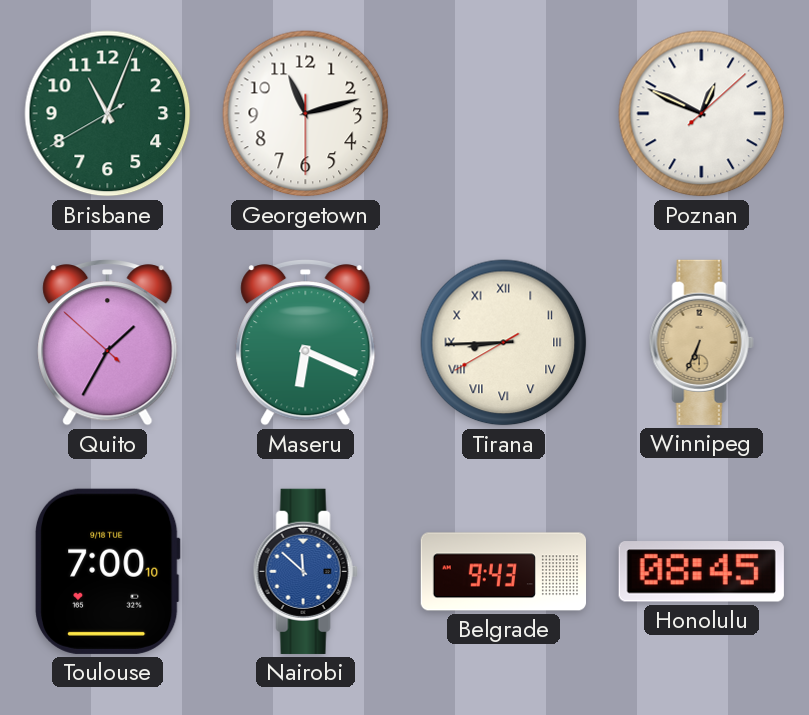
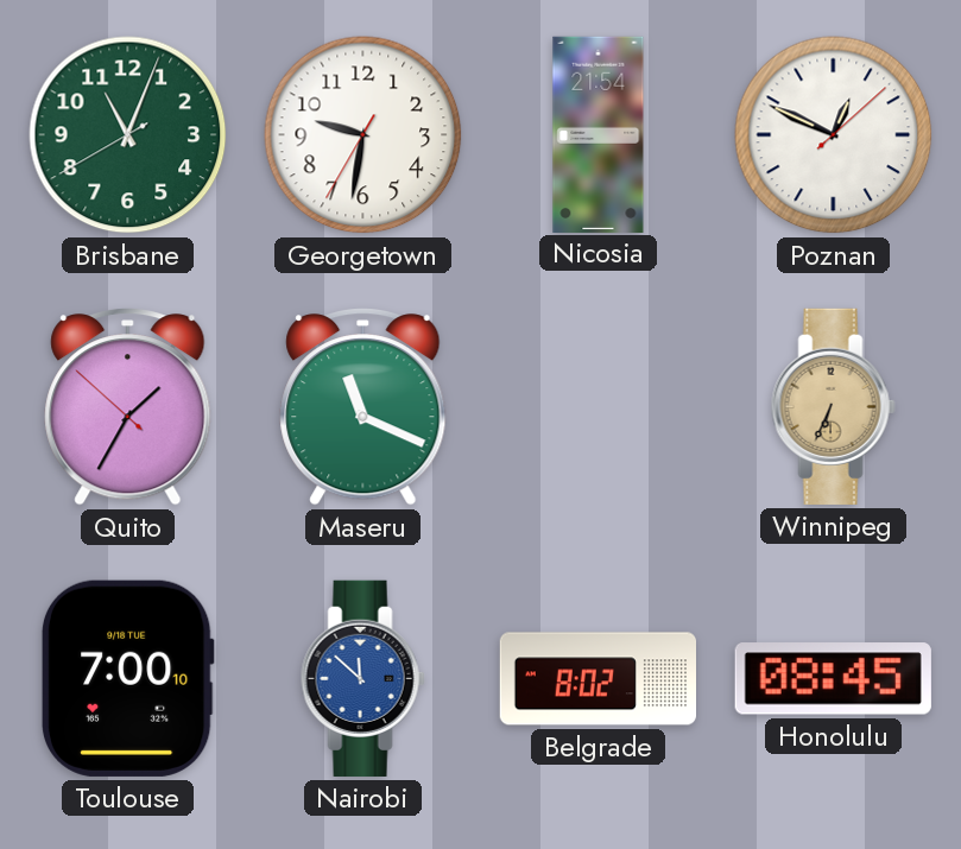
Georgetown: 11:12 -> 9:31 (363, 135)
Nicosia: none -> 21:54 (599, 134)
Maseru: 6:19 -> 11:19 (363, 407)
Tirana: 8:44 -> none (504, 343)
Belgrade: 9:43 -> 8:02 (598, 679)
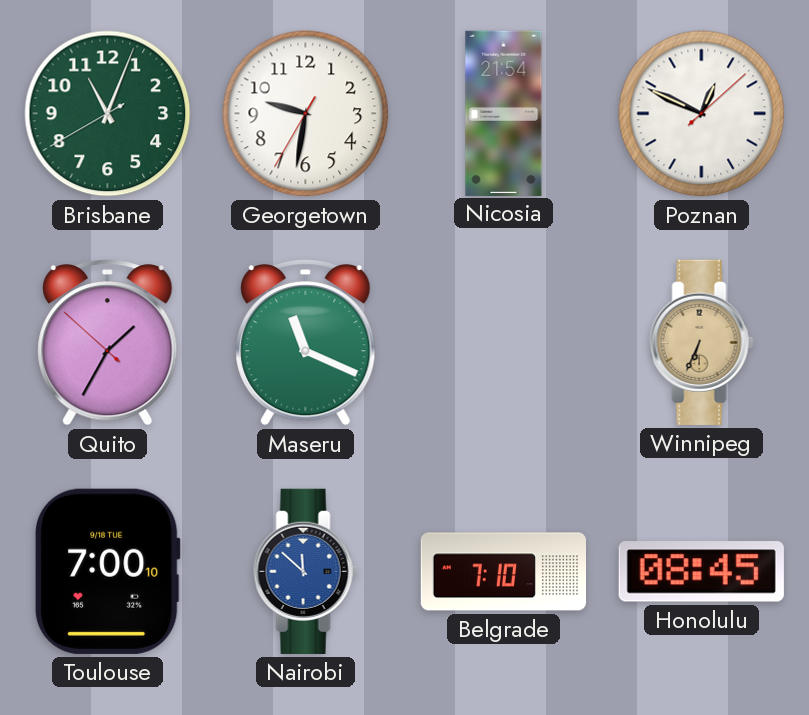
Belgrade: 8:02 -> 7:10 (503, 572)
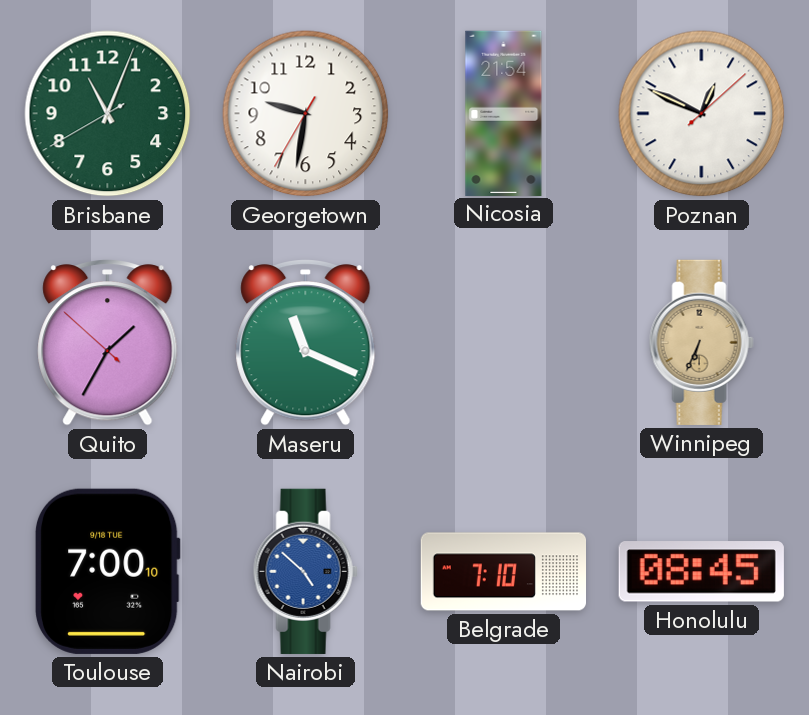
Nairobi: 11:52 -> 4:52 (305, 571)
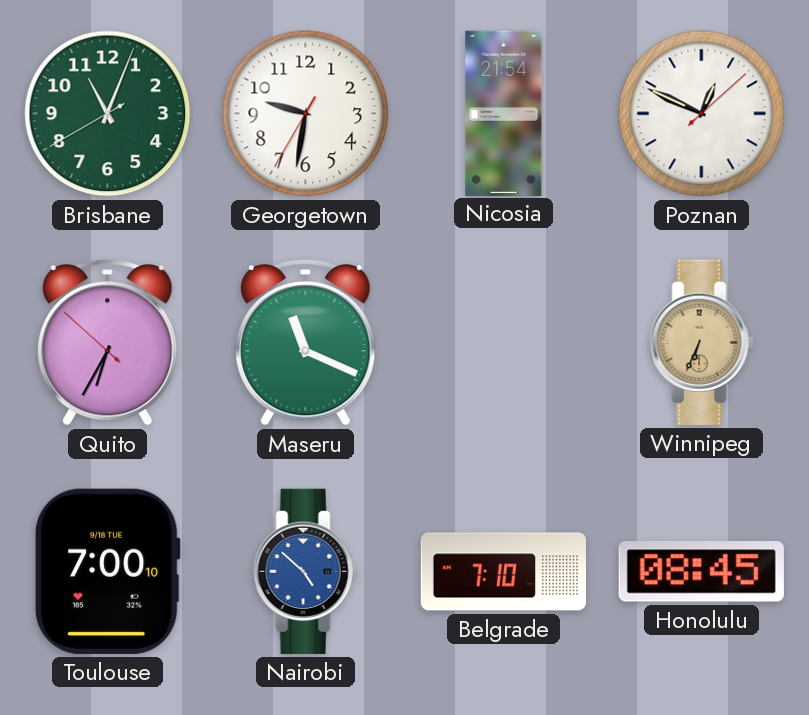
Quito: 1:34 -> 6:34 (108, 343)
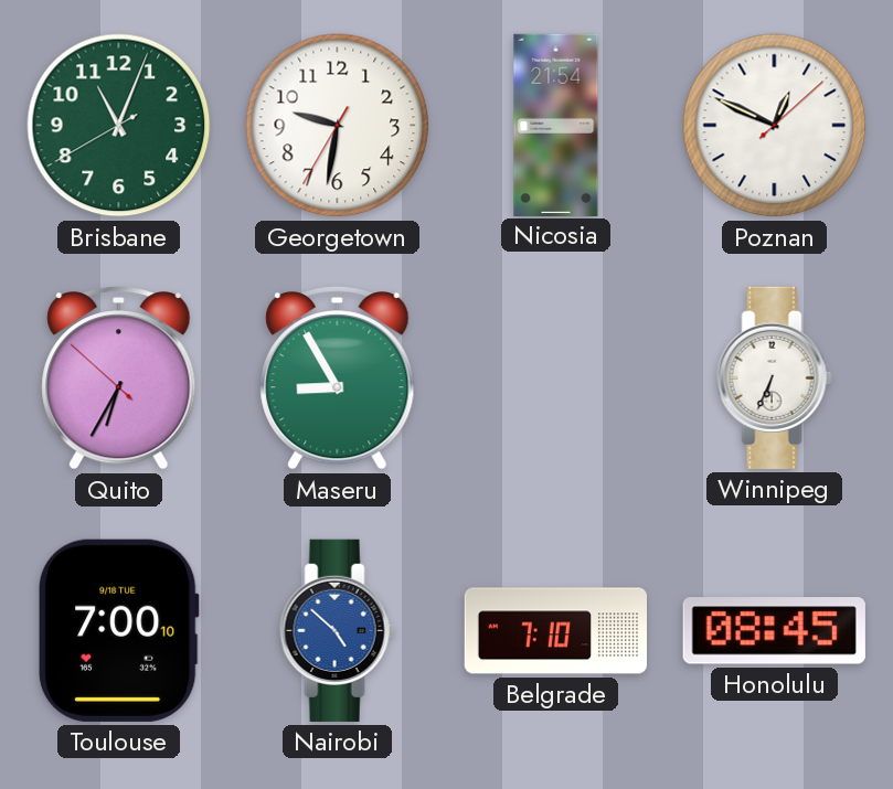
Maseru: 11:19 -> 8:55 (338, 378)
Winnipeg dial: champagne -> white (774, 377)
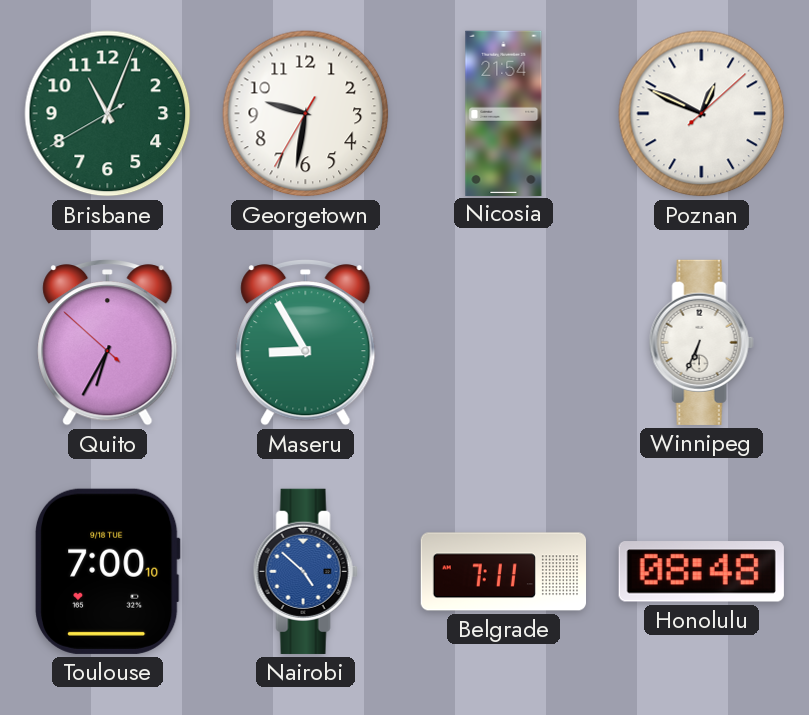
Belgrade: 7:10 -> 7:11 (503, 572)
Honolulu: 08:45 -> 08:48 (701, 572)
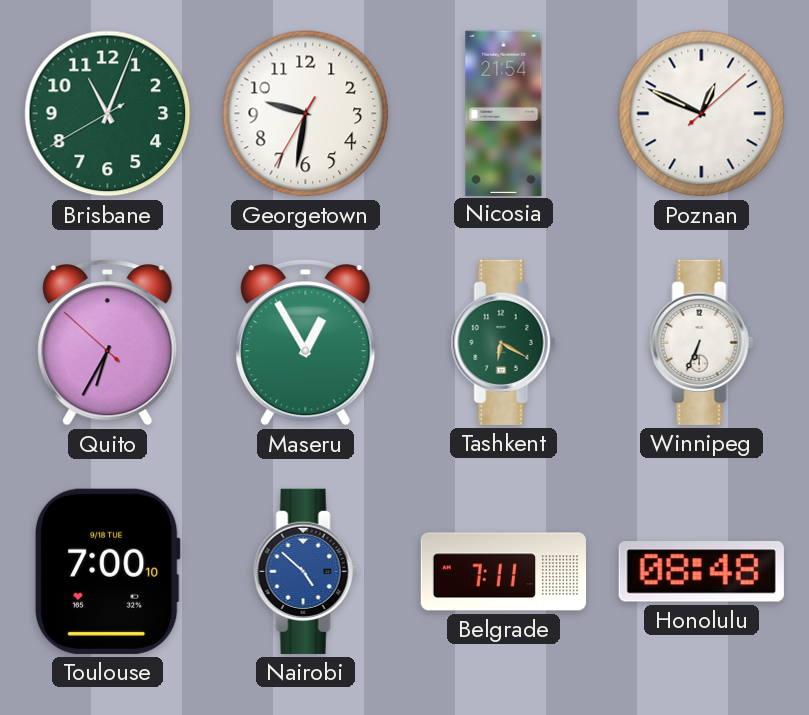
Maseru: 8:55 -> 12:55 (306, 343)
Tashkent: none -> 6:20 (503, 342)
